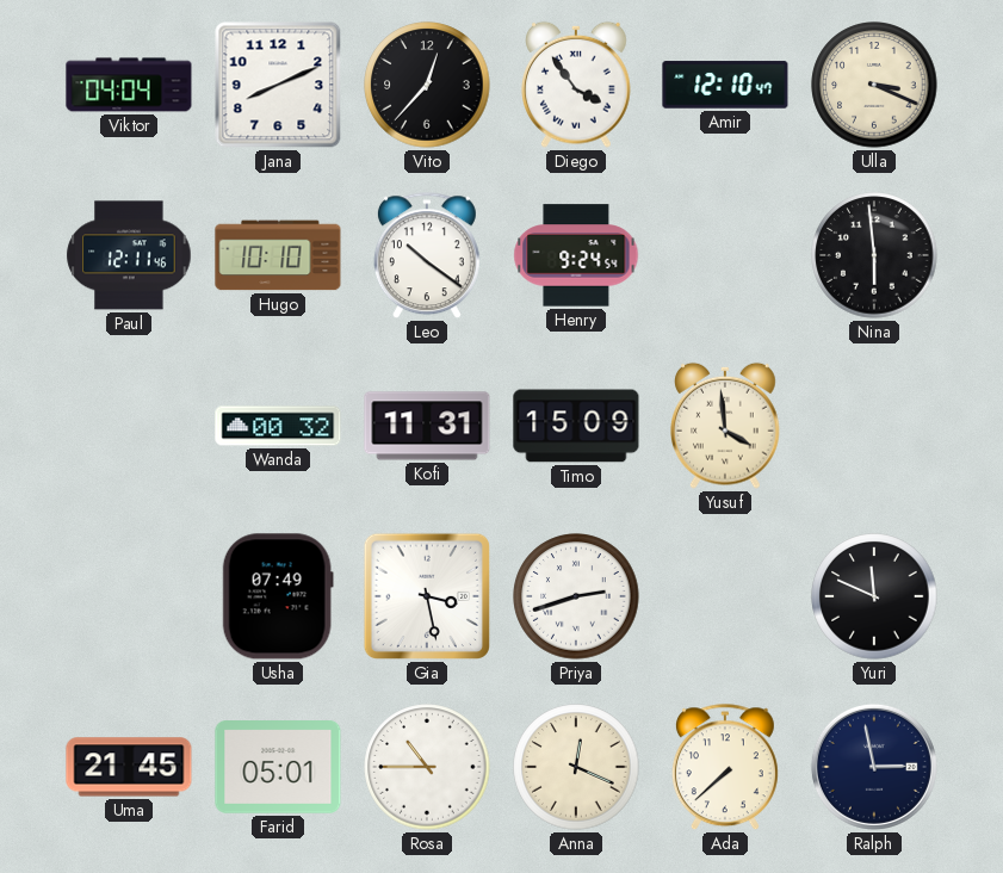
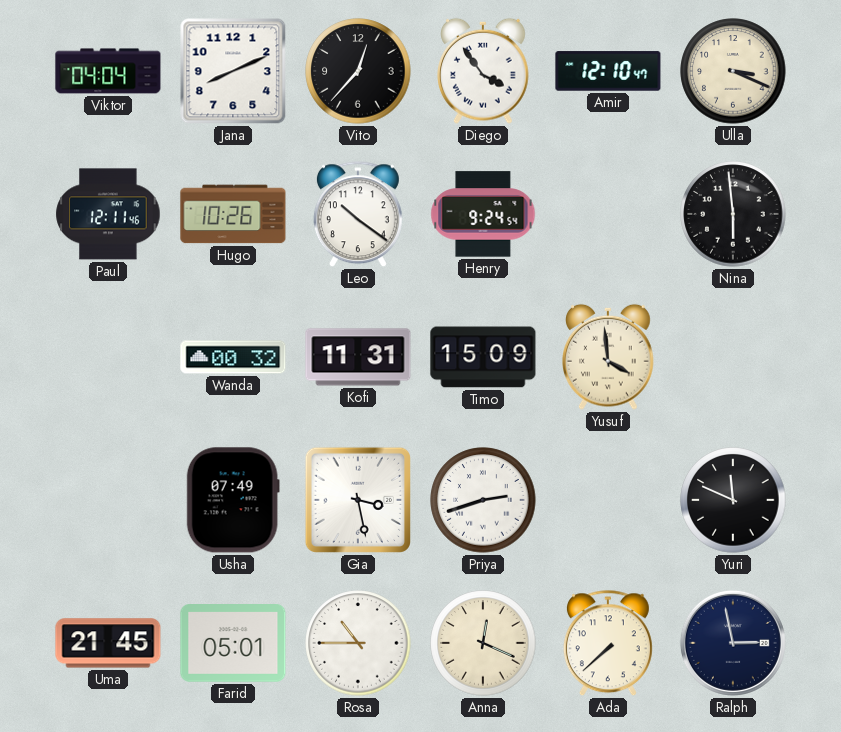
Hugo: 10:10 -> 10:26 (233, 214)
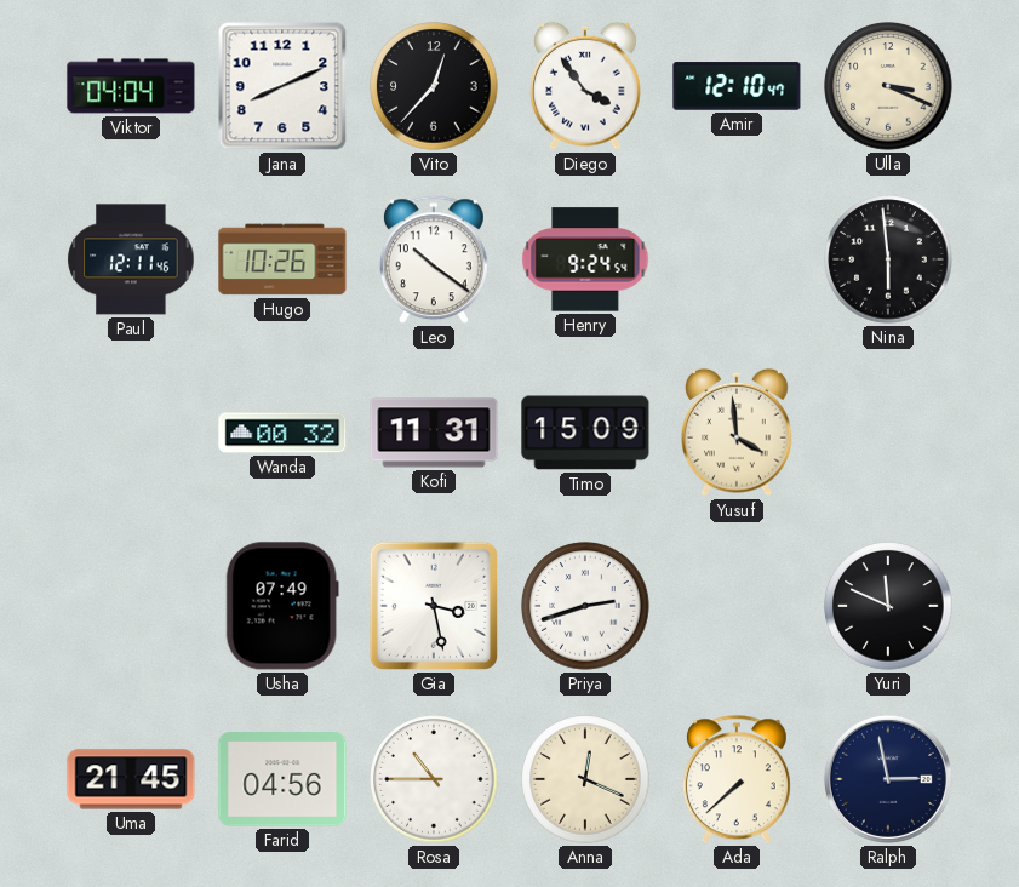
Farid: 05:01 -> 04:56 (282, 780)
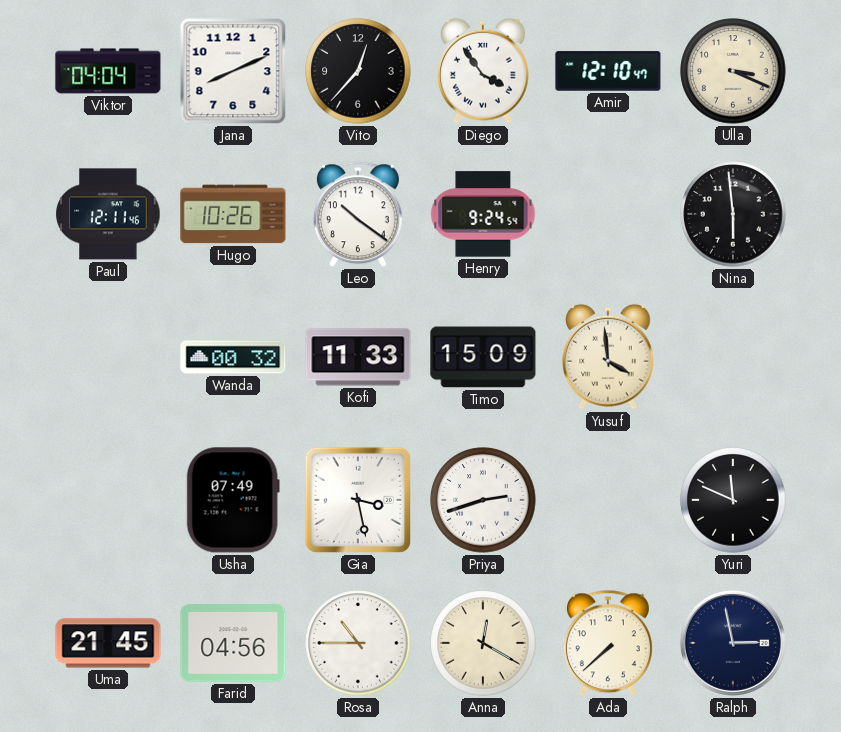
Kofi: 11:31 -> 11:33 (358, 357)
Anna: 12:19 -> 12:20 (483, 643)
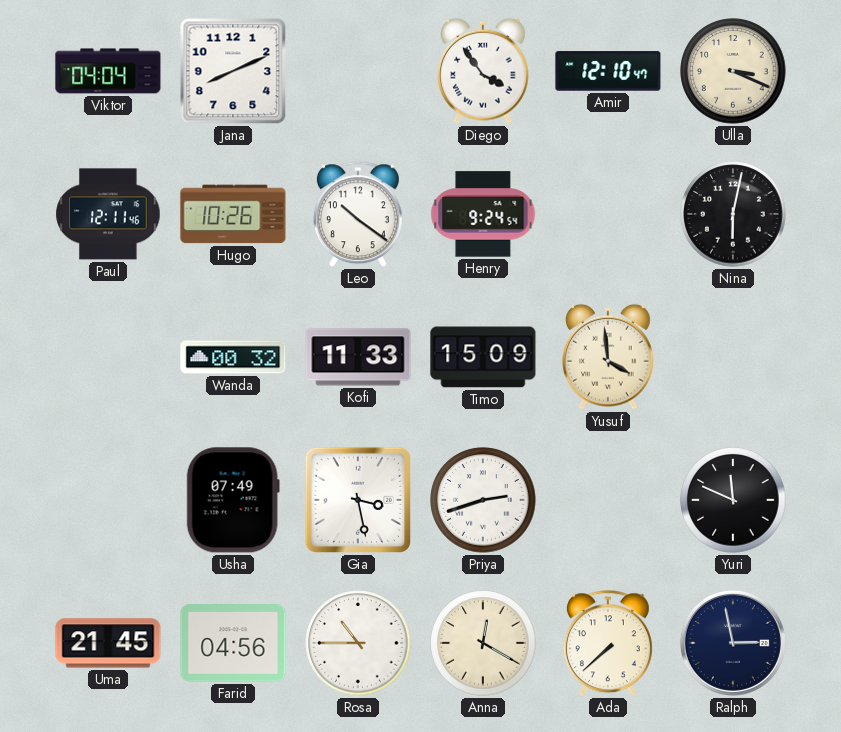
Vito: 12:37 -> none (358, 71)
Nina: 5:59 -> 6:02 (733, 214)
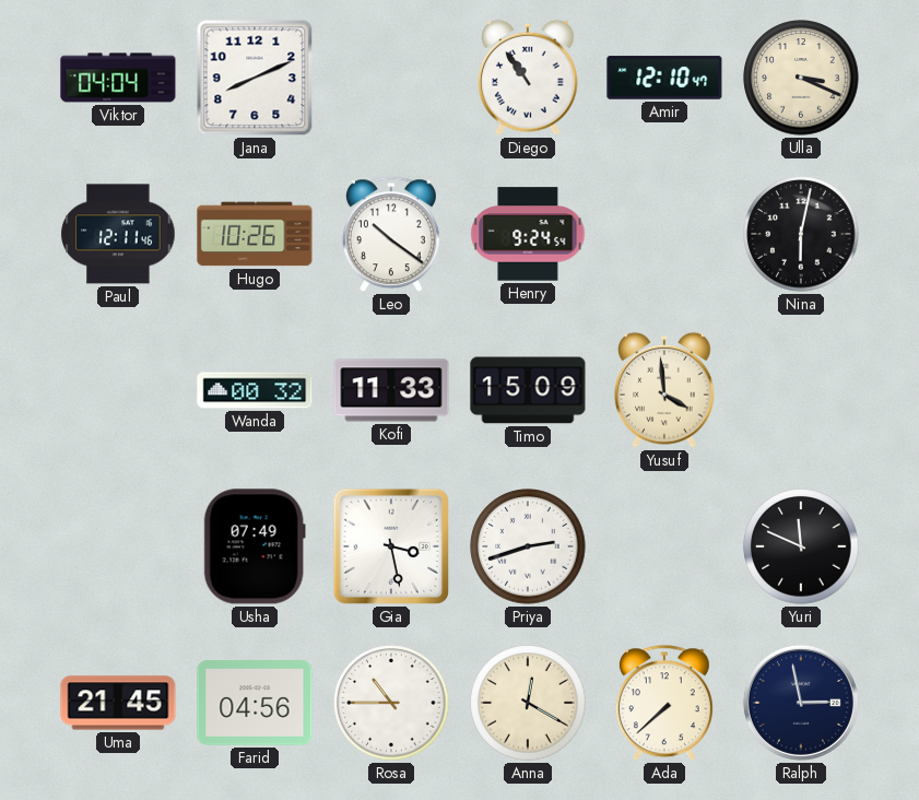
Diego: 3:54 -> 10:54 (529, 78)
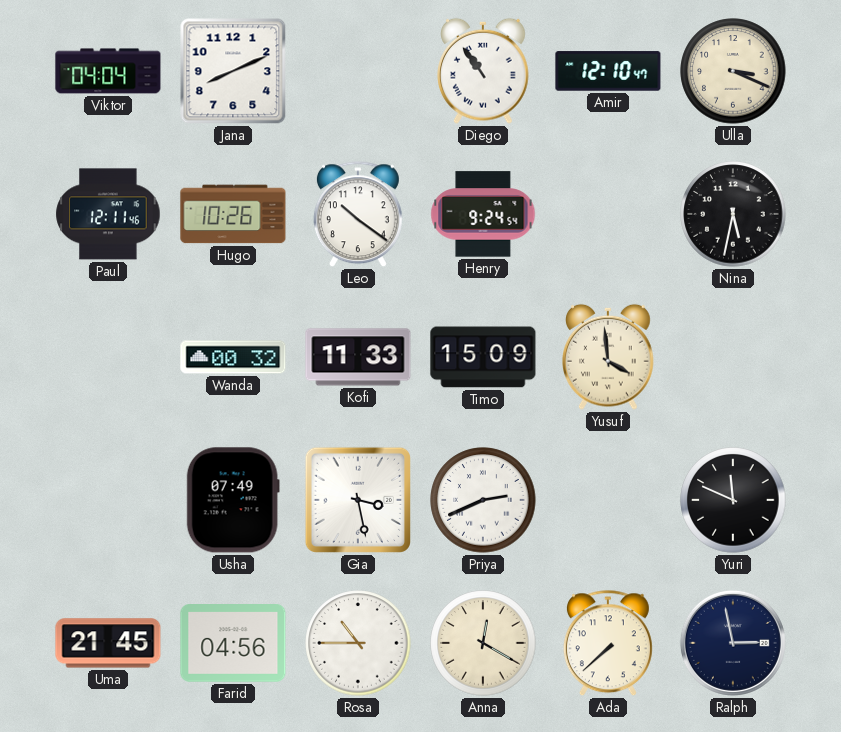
Nina: 6:02 -> 5:32 (733, 214)
Priya: 2:42 -> 2:41 (483, 500)
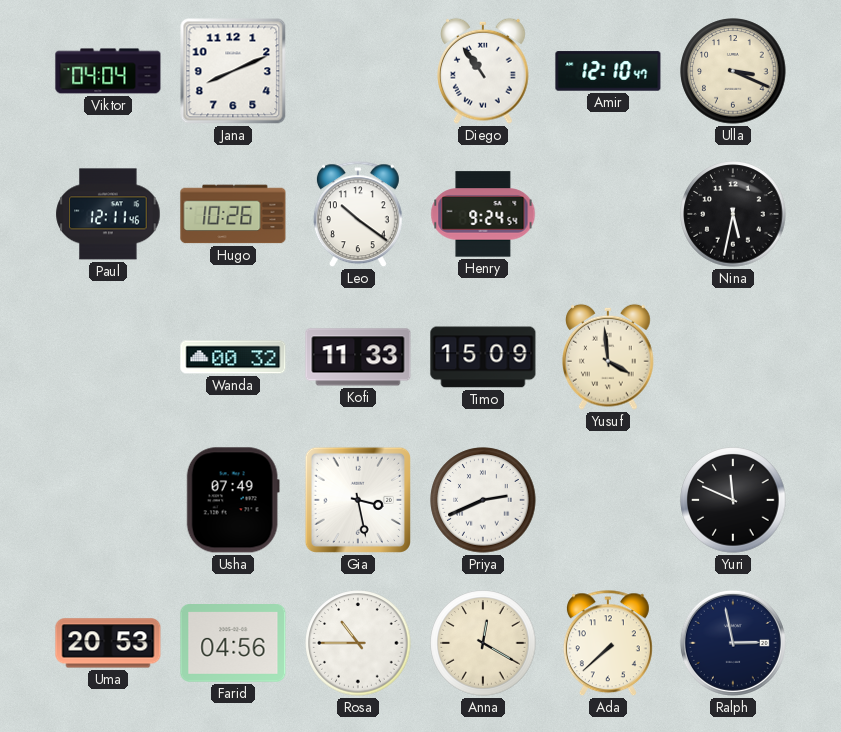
Uma: 21:45 -> 20:53 (108, 643)
